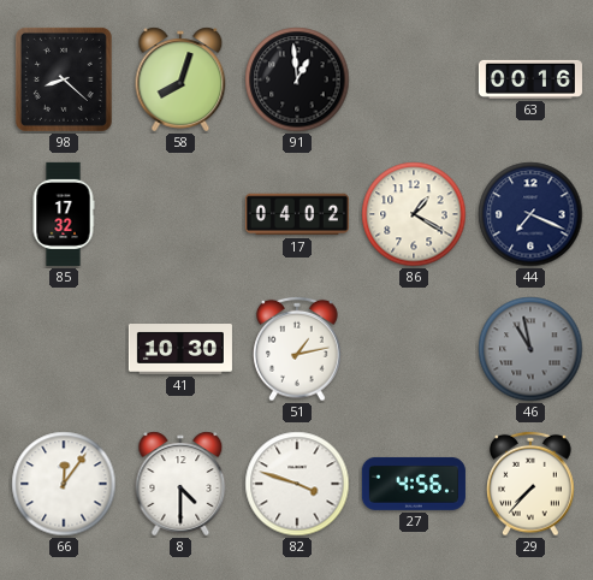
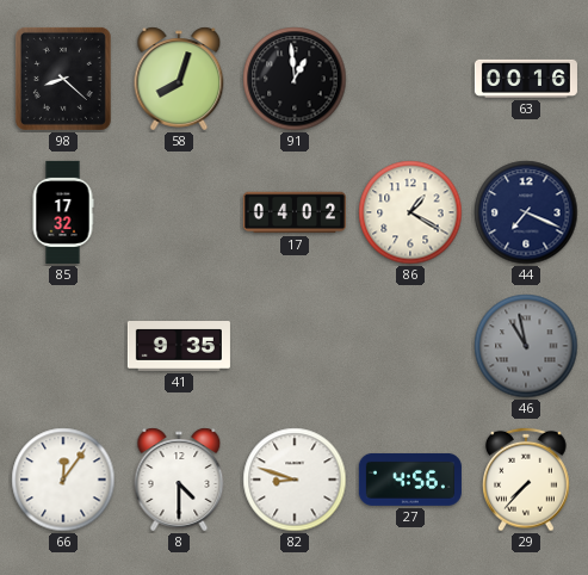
41: 10:30 -> 9:35 (179, 347)
51: 1:13 -> none (297, 349)
82: 3:48 -> 8:48 (295, 480)
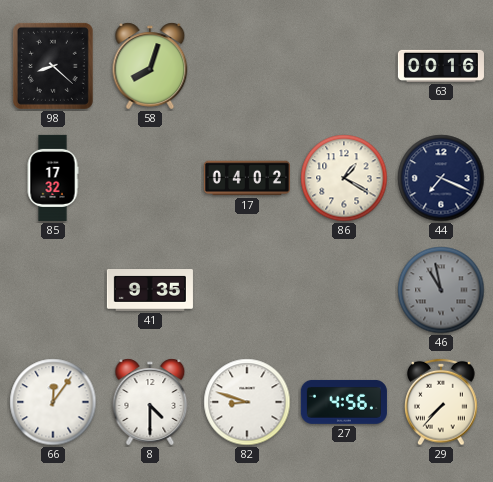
91: 12:59 -> none (295, 79)
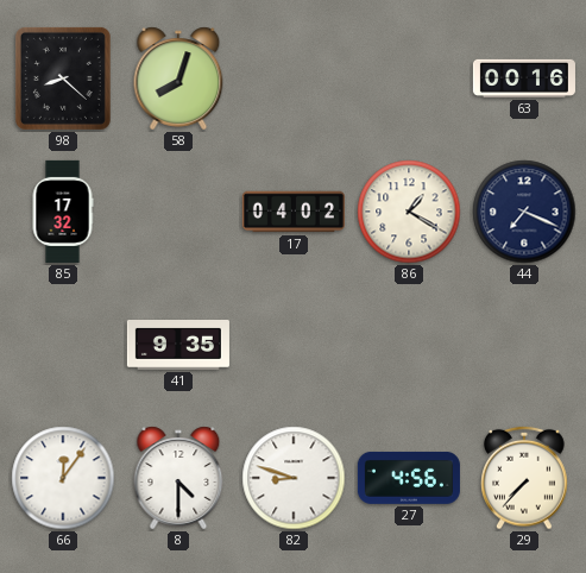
46: 10:58 -> none (441, 290)
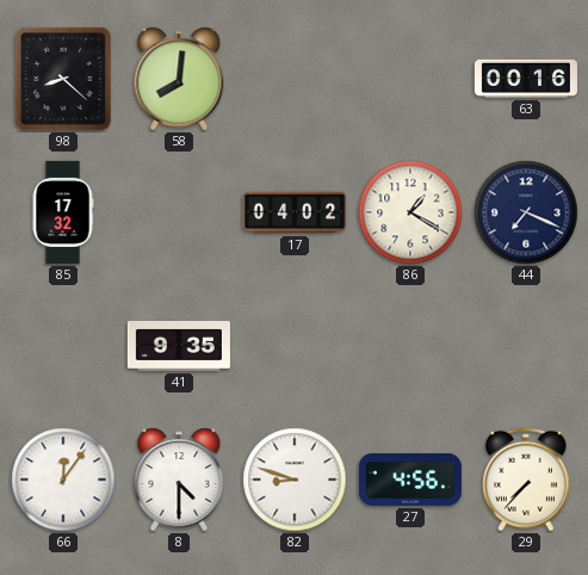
58: 8:03 -> 8:01 (179, 79)
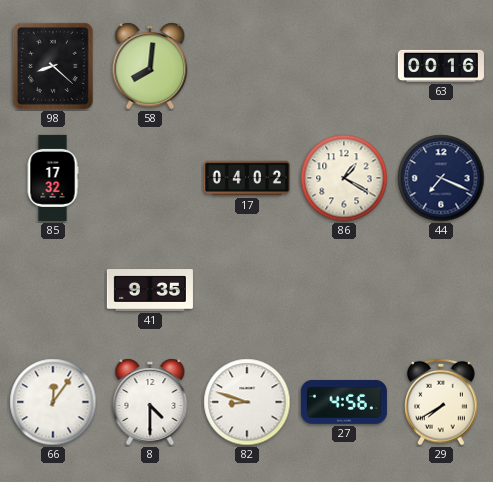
29: 7:37 -> 7:40 (441, 402)
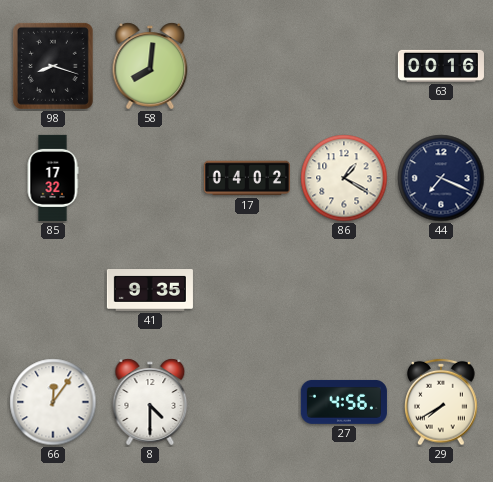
98: 8:22 -> 8:18 (53, 66)
82: 8:48 -> none (247, 402)
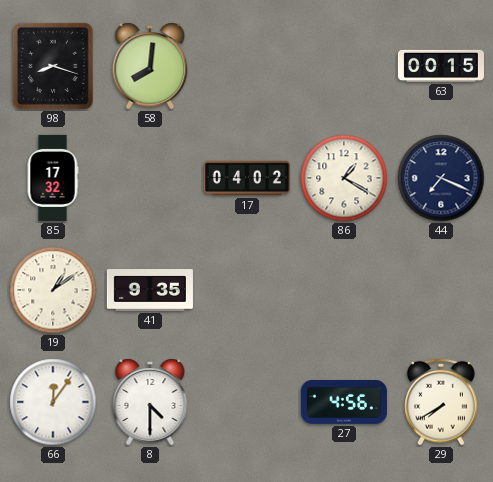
63: 00:16 -> 00:15 (441, 66)
19: none -> 1:09 (53, 290)
